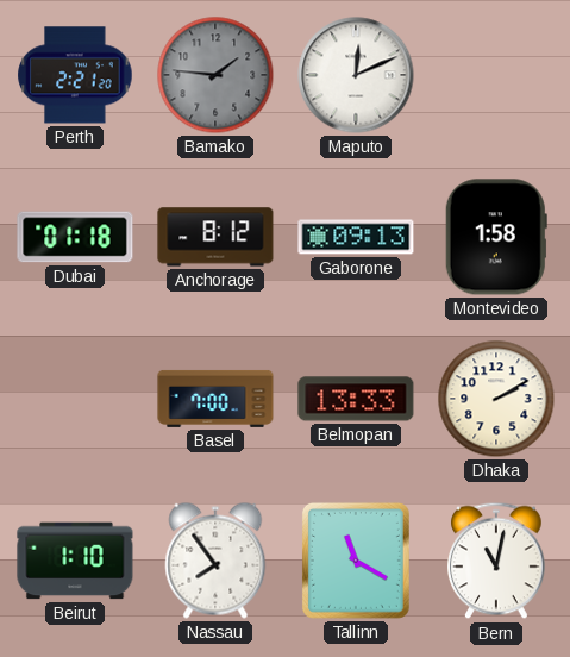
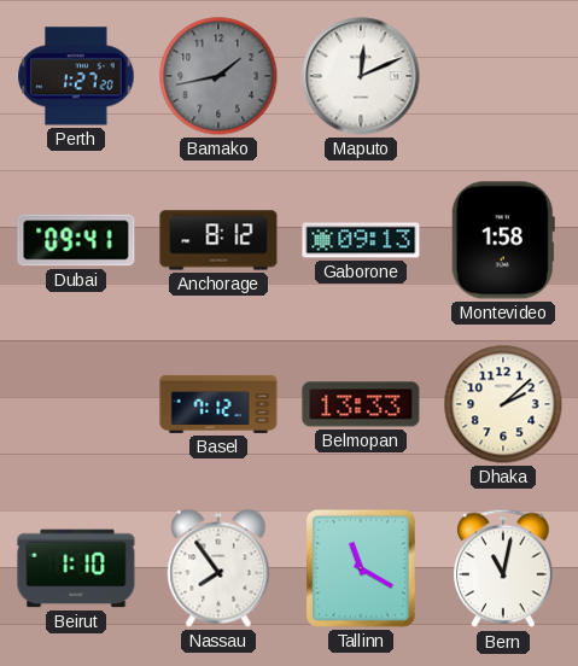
Perth: 2:21 -> 1:27 (76, 76)
Bamako: 1:46 -> 1:43 (218, 76)
Dubai: 01:18 -> 09:41 (76, 240)
Basel: 7:00 -> 7:12 (218, 404)
Dhaka: 2:10 -> 2:08 (503, 404)
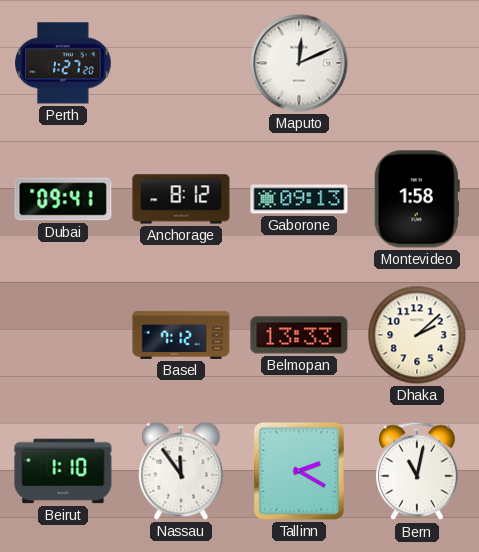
Bamako: 1:43 -> none (218, 76)
Nassau: 7:54 -> 11:54 (181, 471)
Tallinn: 11:20 -> 2:20 (299, 471)
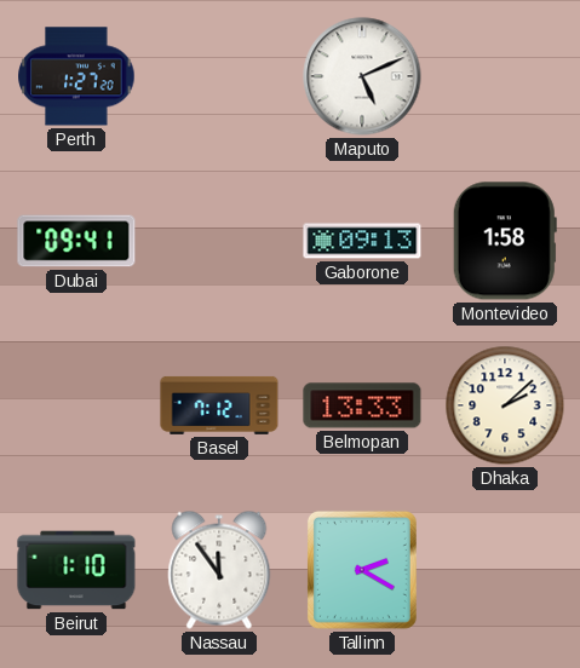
Maputo: 12:11 -> 5:11 (362, 76)
Anchorage: 8:12 -> none (181, 199)
Bern: 11:02 -> none (418, 471)
